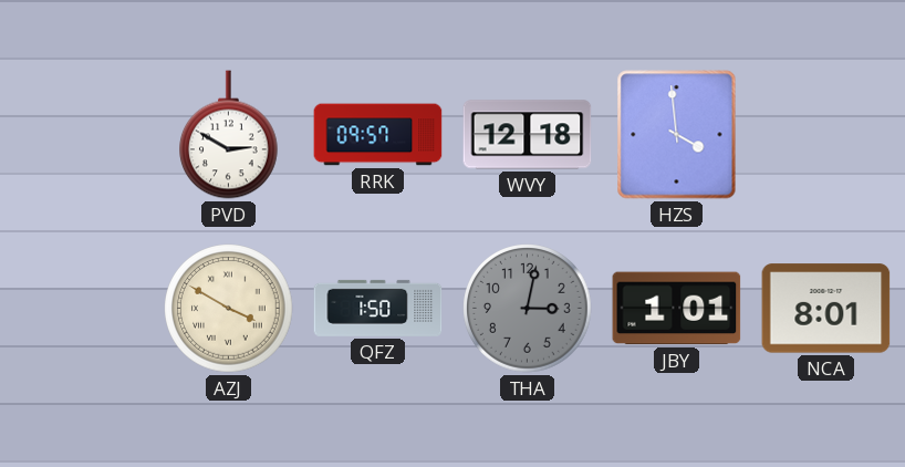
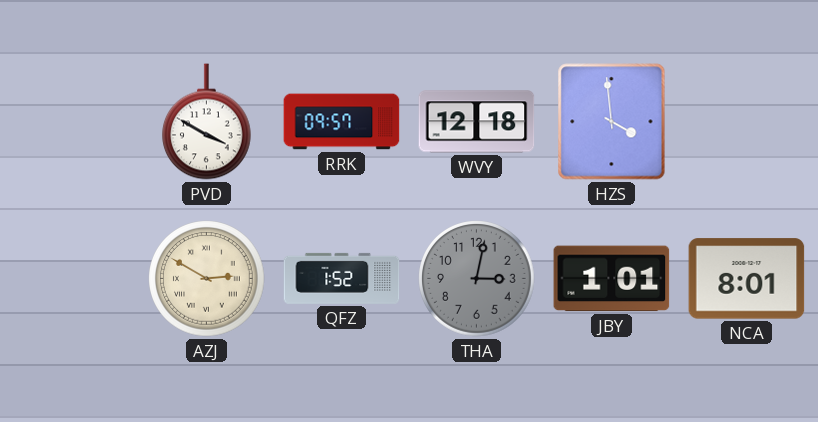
PVD: 2:50 -> 3:50 (207, 122)
AZJ: 3:50 -> 2:50 (207, 279)
QFZ: 1:50 -> 1:52 (342, 278)
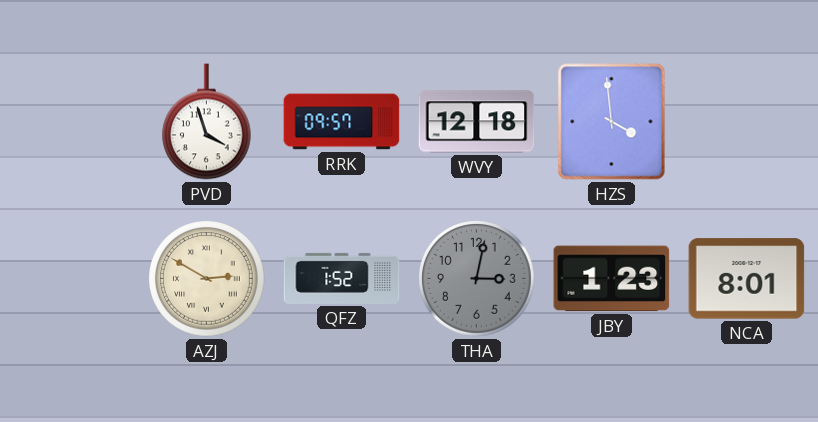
PVD: 3:50 -> 3:57 (207, 122)
JBY: 1:01 -> 1:23 (612, 279)
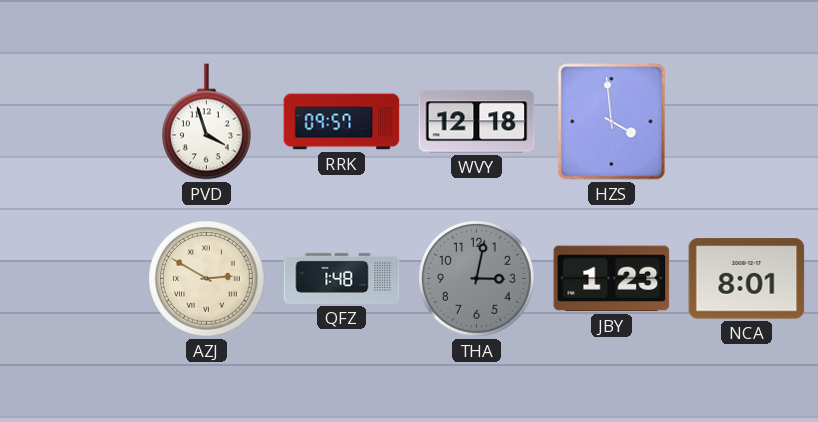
QFZ: 1:52 -> 1:48 (342, 278)
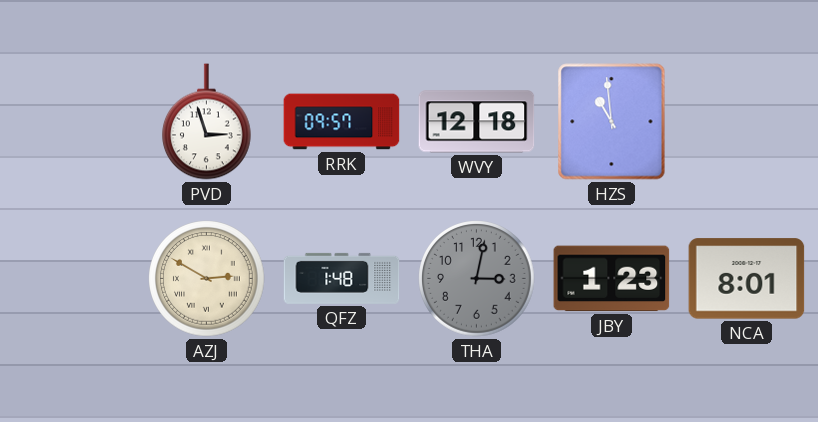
PVD: 3:57 -> 2:57 (207, 122)
HZS: 3:59 -> 10:59 (612, 122)
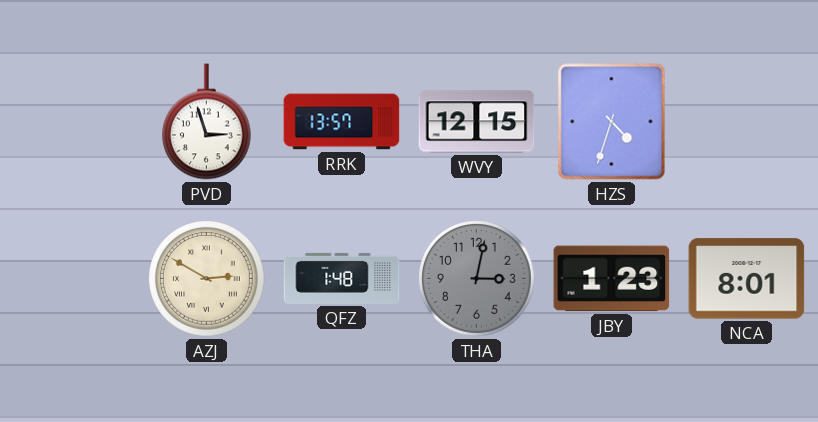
RRK: 09:57 -> 13:57 (342, 122)
WVY: 12:18 -> 12:15 (477, 122)
HZS: 10:59 -> 4:33 (612, 122)
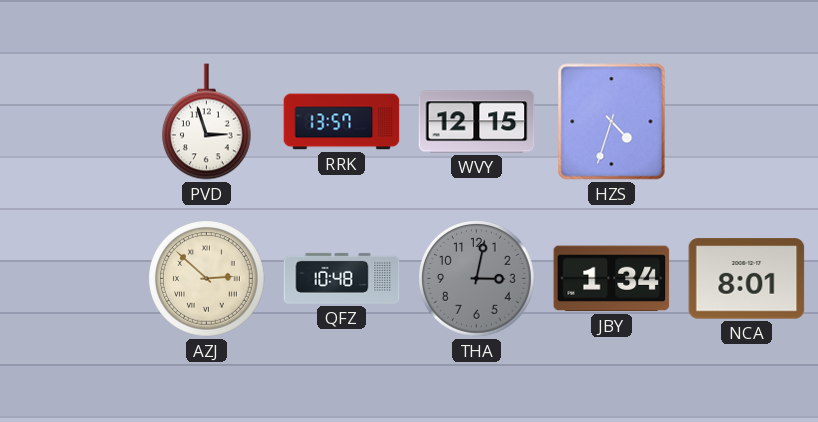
AZJ: 2:50 -> 2:52 (207, 279)
QFZ: 1:48 -> 10:48 (342, 278)
JBY: 1:23 -> 1:34 (612, 279)
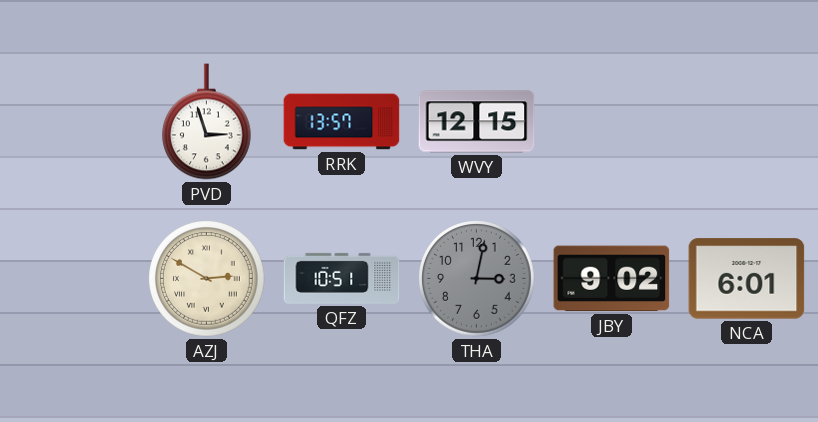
HZS: 4:33 -> none (612, 122)
AZJ: 2:52 -> 2:50 (207, 279)
QFZ: 10:48 -> 10:51 (342, 278)
JBY: 1:34 -> 9:02 (612, 279)
NCA: 8:01 -> 6:01 (747, 279)
